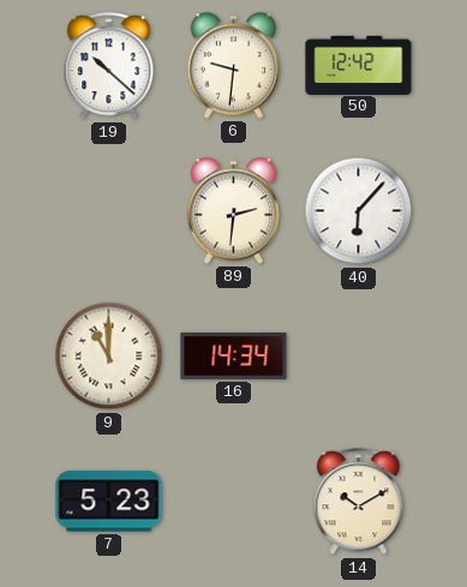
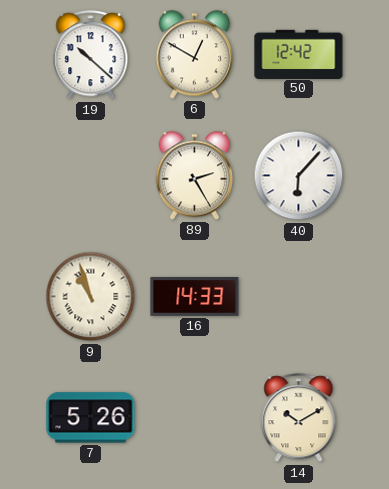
6: 9:31 -> 12:50 (194, 55)
89: 2:31 -> 2:25 (194, 176)
9: 11:00 -> 10:57 (91, 297)
16: 14:34 -> 14:33 (195, 297)
7: 5:23 -> 5:26 (91, 418)
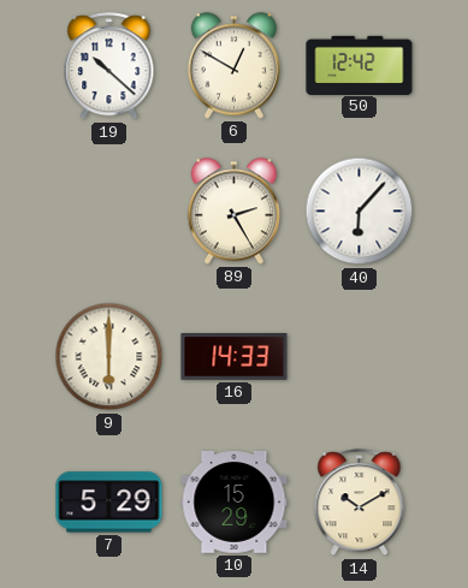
9: 10:57 -> 6:00 (109, 357)
7: 5:26 -> 5:29 (109, 503)
10: none -> 15:29 (235, 503)
